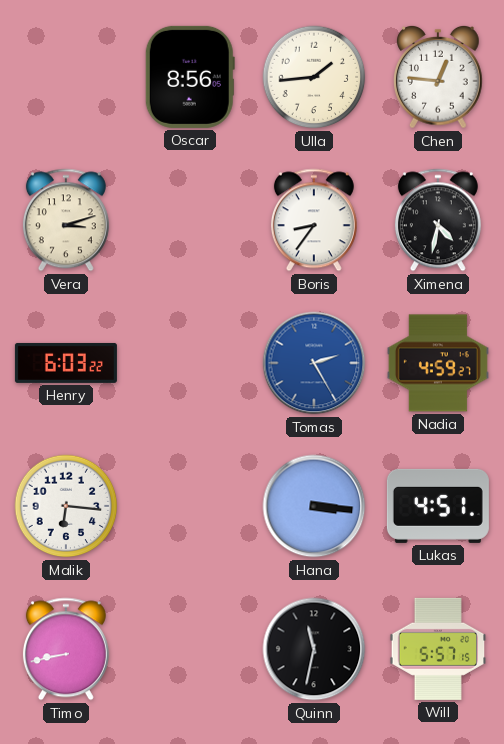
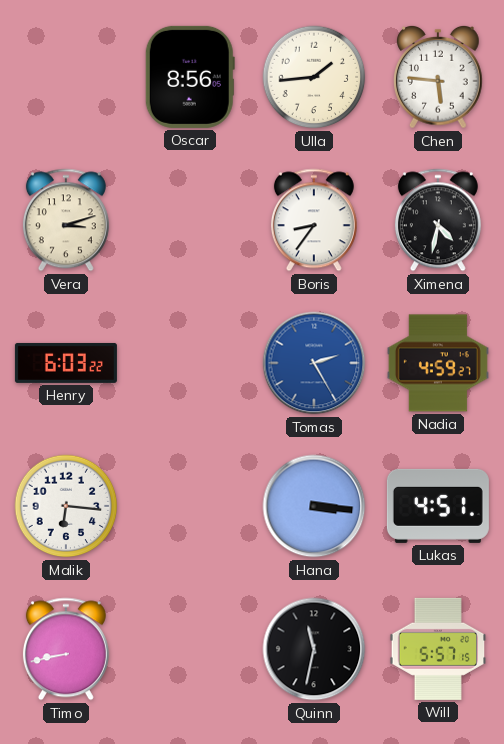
Chen: 12:46 -> 5:46 (438, 78)
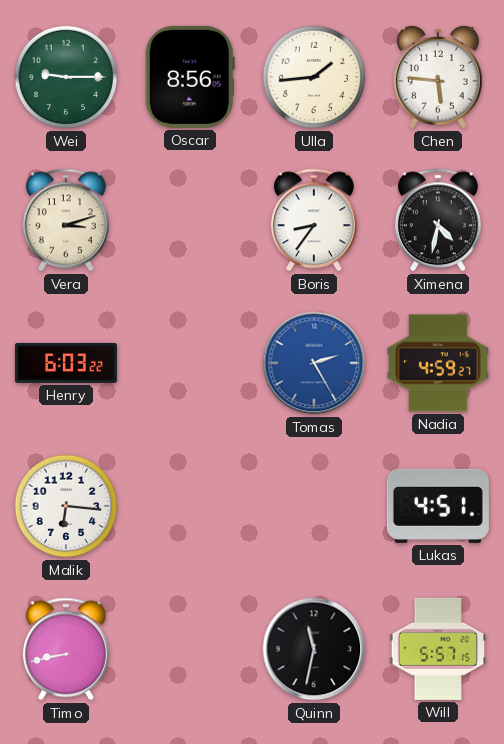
Wei: none -> 9:15 (66, 77)
Hana: 3:16 -> none (314, 506)
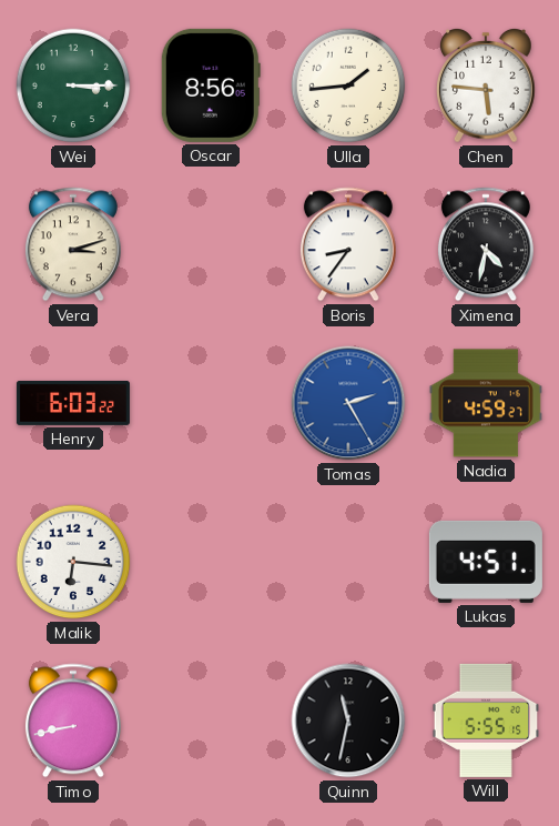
Wei: 9:15 -> 3:15 (73, 85)
Will: 5:57 -> 5:55 (486, 721)
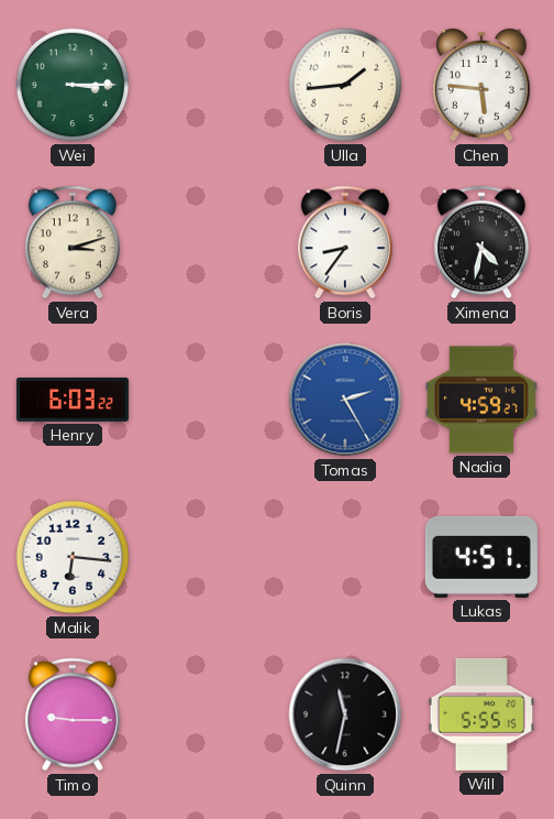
Oscar: 8:56 -> none (211, 85)
Timo: 8:43 -> 9:15 (73, 714)
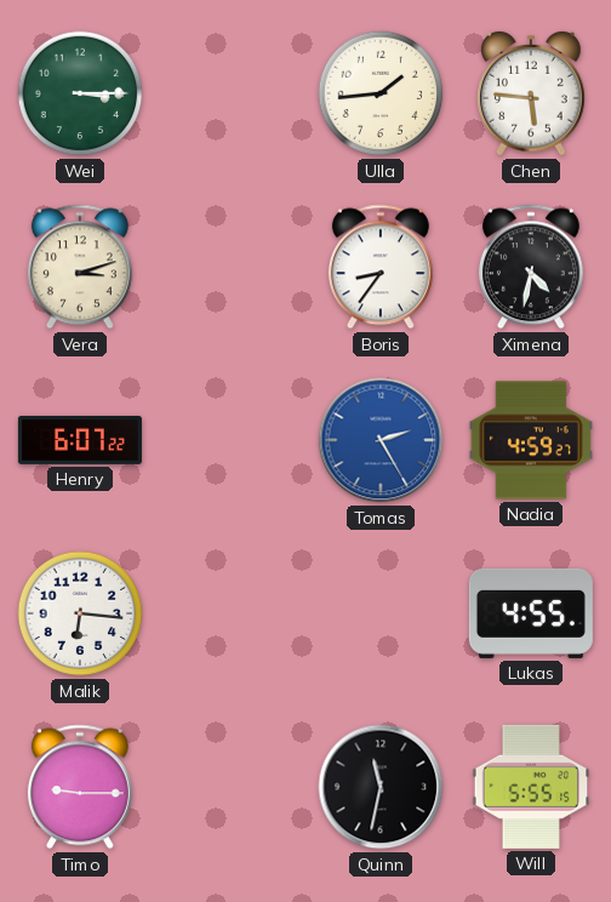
Henry: 6:03 -> 6:07 (80, 440)
Lukas: 4:51 -> 4:55 (531, 613)
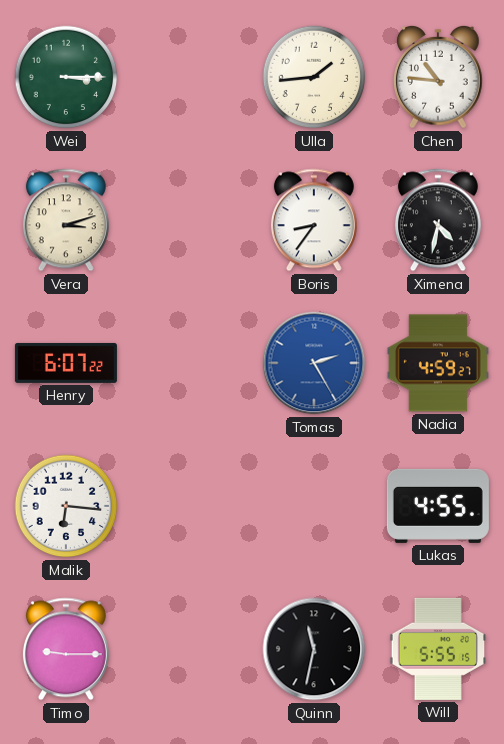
Chen: 5:46 -> 10:46 (438, 78)
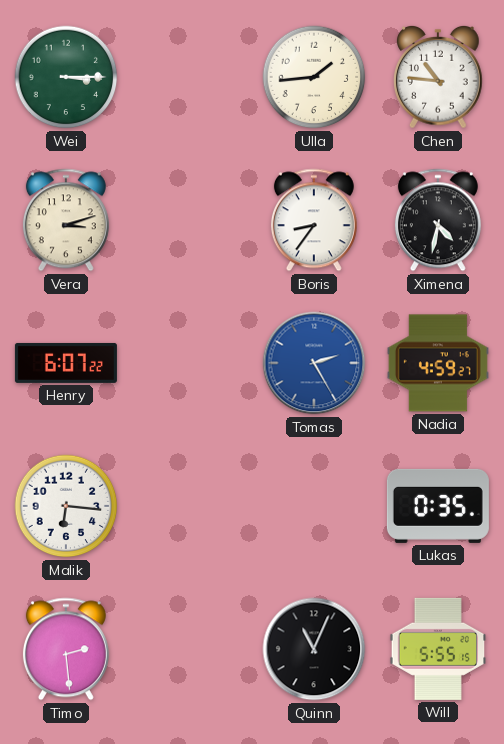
Lukas: 4:55 -> 0:35 (438, 506)
Timo: 9:15 -> 2:29 (66, 649)
Quinn: 11:32 -> 11:04 (314, 649)
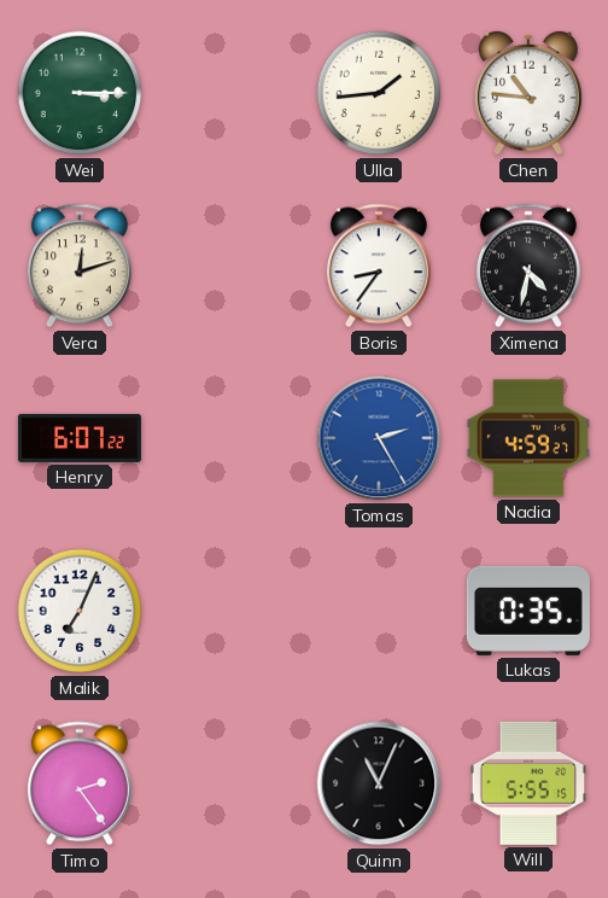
Vera: 3:12 -> 12:12 (80, 266)
Malik: 6:16 -> 7:04 (80, 611)
Timo: 2:29 -> 2:24 (80, 783)
